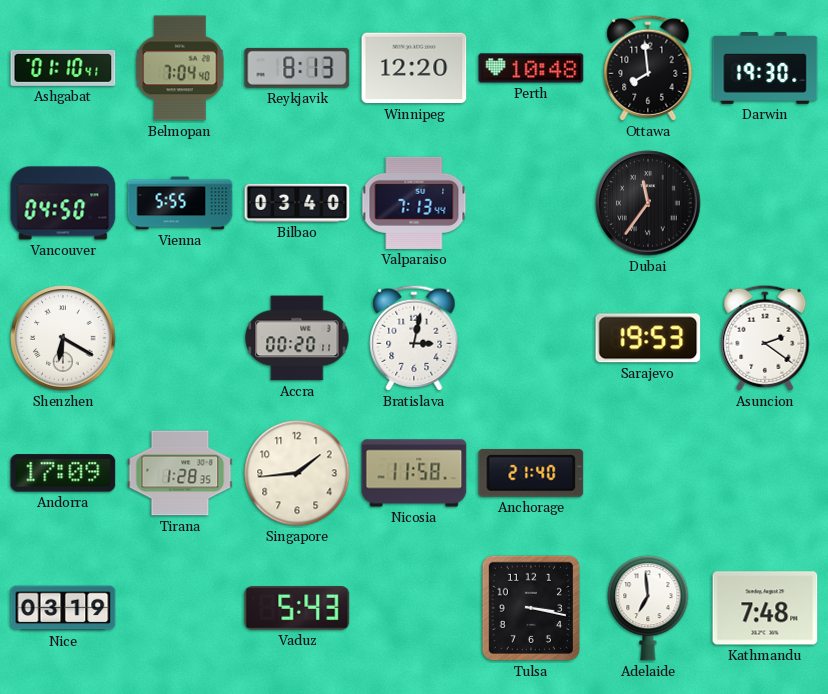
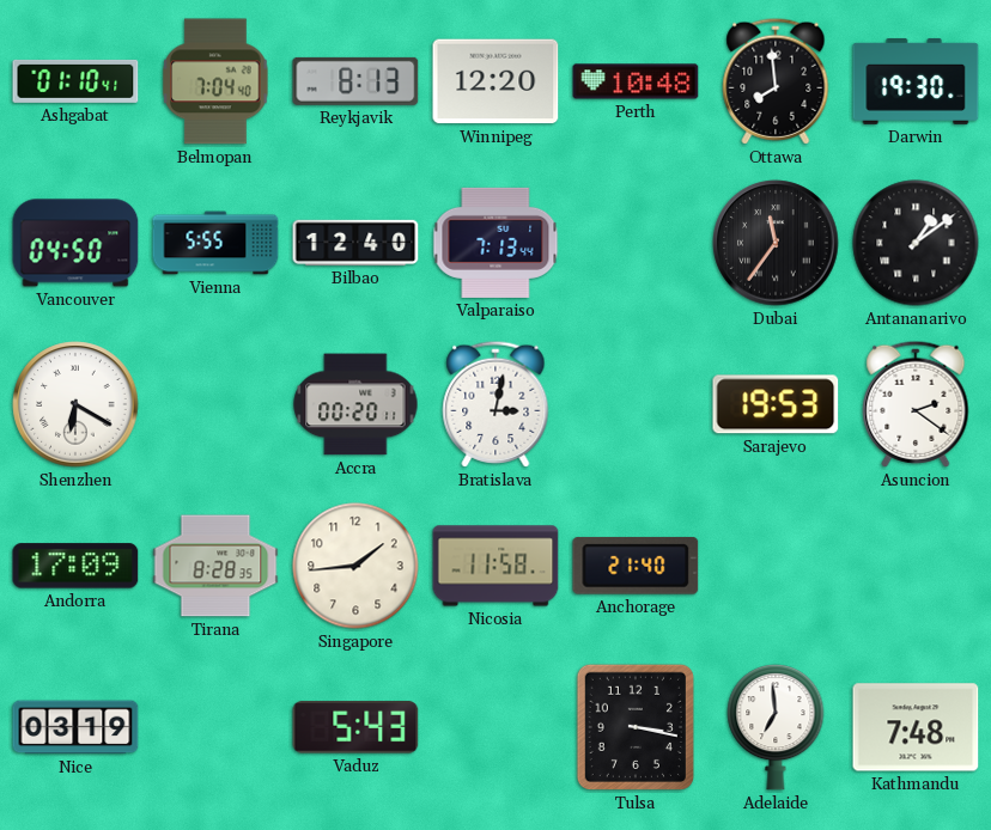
Bilbao: 03:40 -> 12:40 (355, 243)
Antananarivo: none -> 1:09 (916, 243)
Tirana: 1:28 -> 8:28 (215, 566)
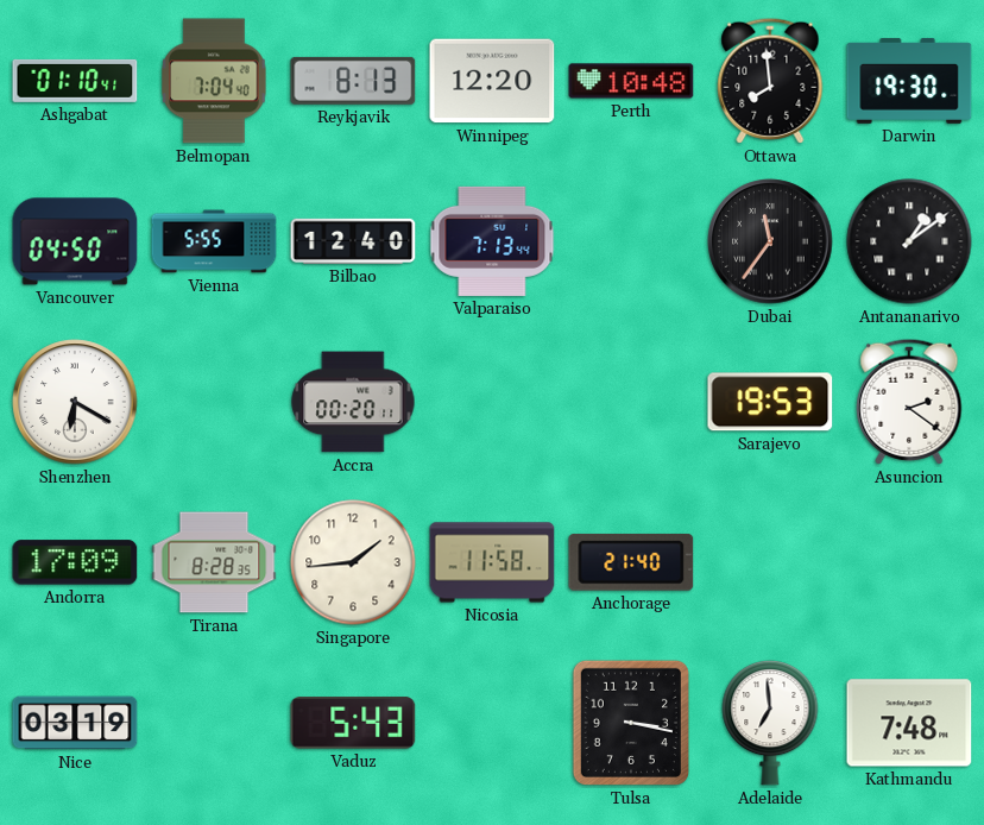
Bratislava: 3:02 -> none (495, 404)
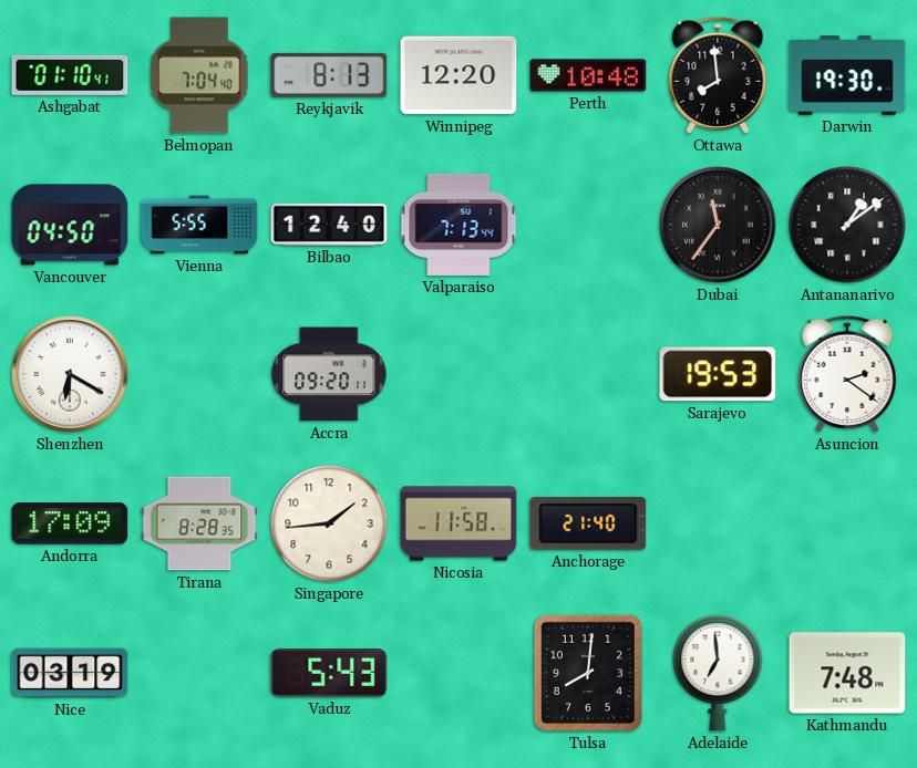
Accra: 00:20 -> 09:20 (329, 374)
Tulsa: 3:17 -> 8:01 (588, 673)
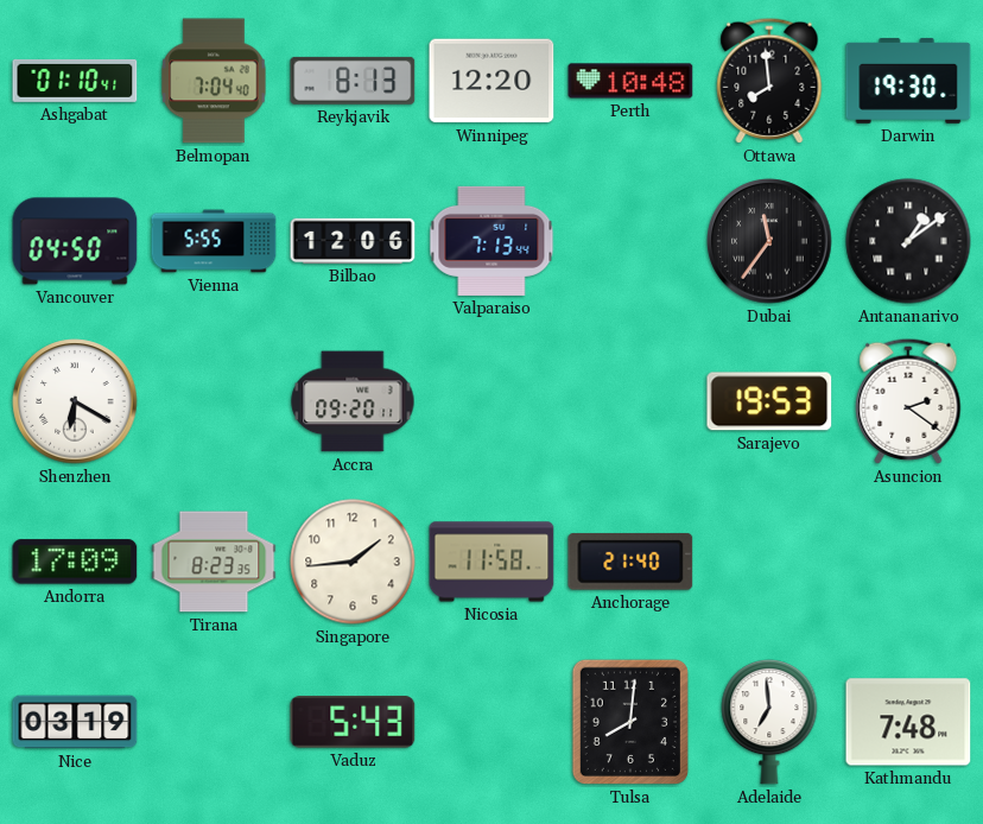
Bilbao: 12:40 -> 12:06 (353, 241)
Tirana: 8:28 -> 8:23 (214, 562)
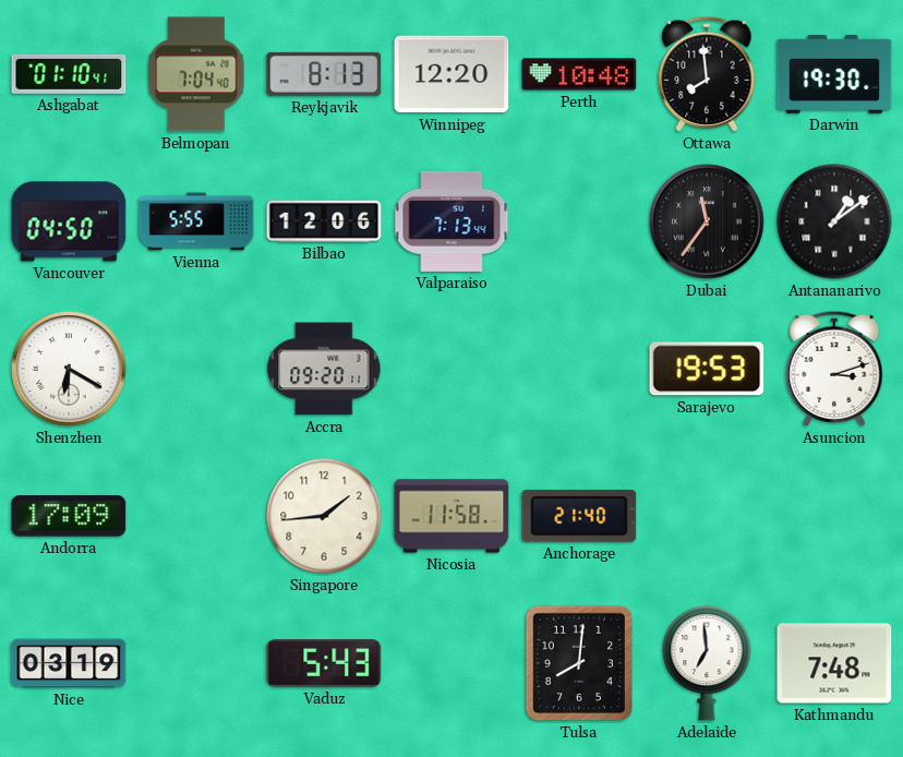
Asuncion: 2:21 -> 3:12 (834, 369)
Tirana: 8:23 -> none (214, 562)
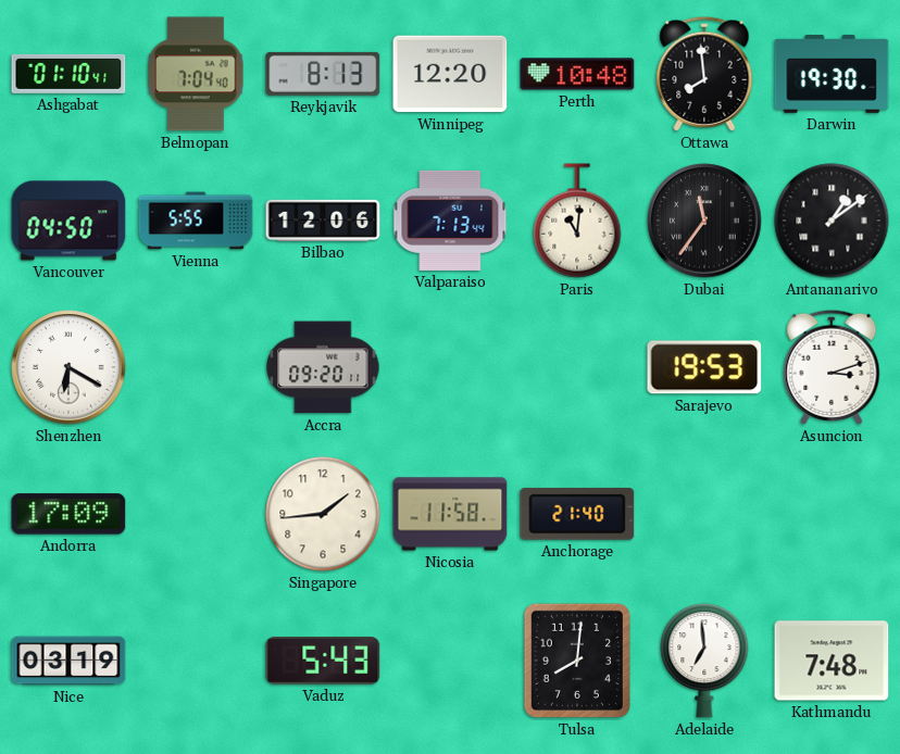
Paris: none -> 11:01 (577, 221)
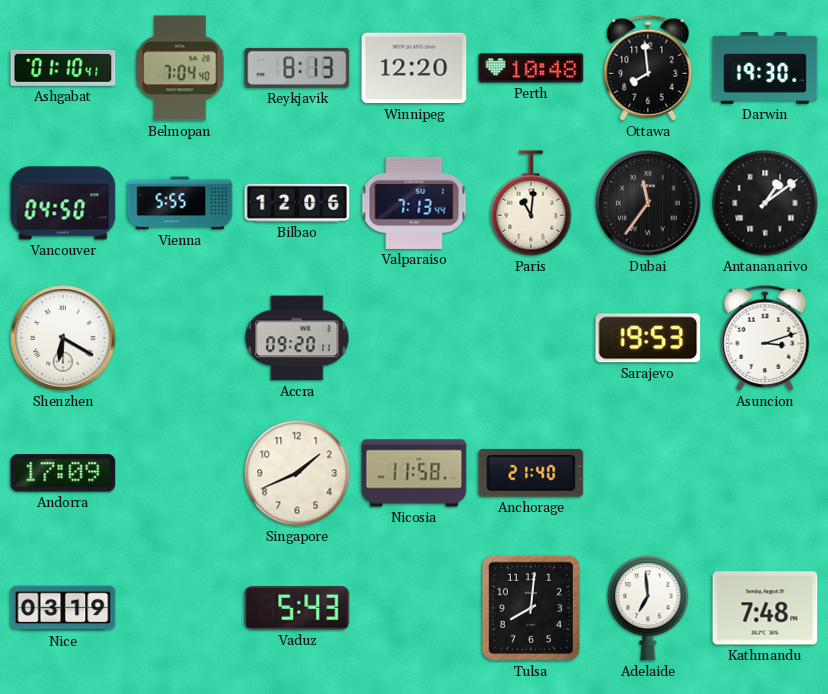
Singapore: 1:44 -> 1:41 (297, 473)
